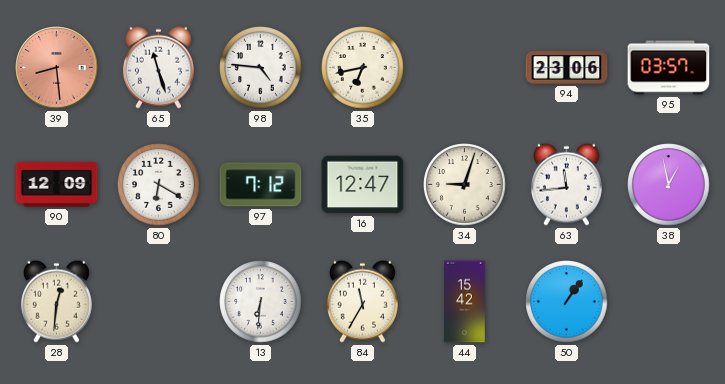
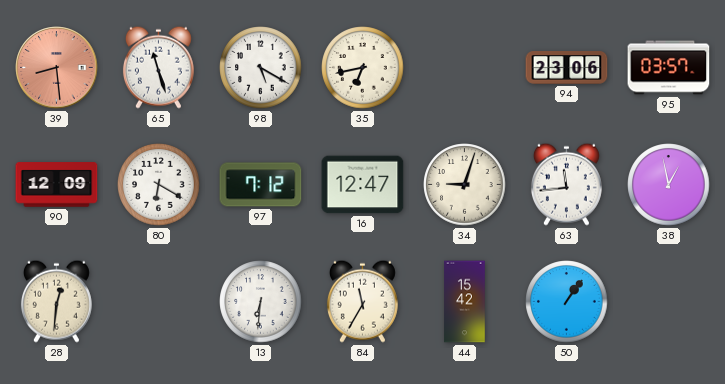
98: 4:46 -> 5:20 (261, 68)
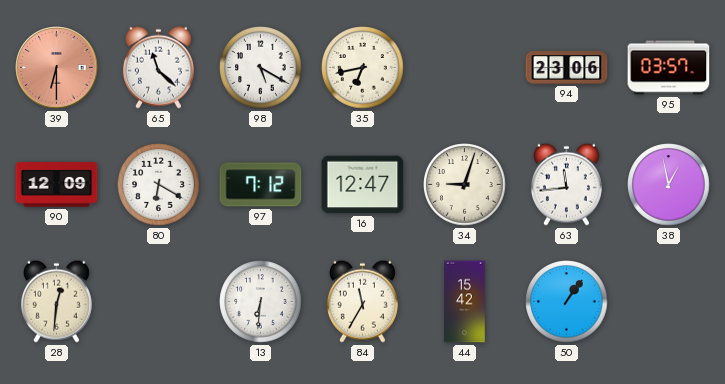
39: 8:29 -> 6:30 (57, 68)
65: 11:27 -> 11:22 (158, 67)
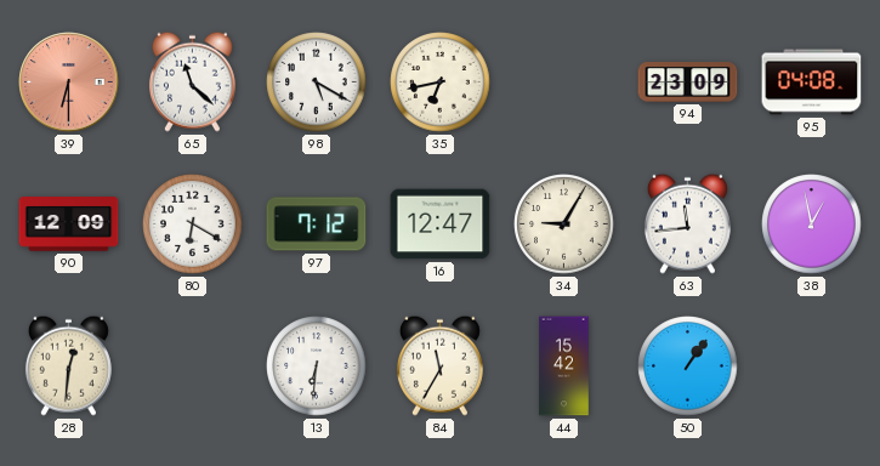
94: 23:06 -> 23:09 (688, 83)
95: 03:57 -> 04:08 (812, 83)
34: 9:03 -> 9:05 (564, 225)
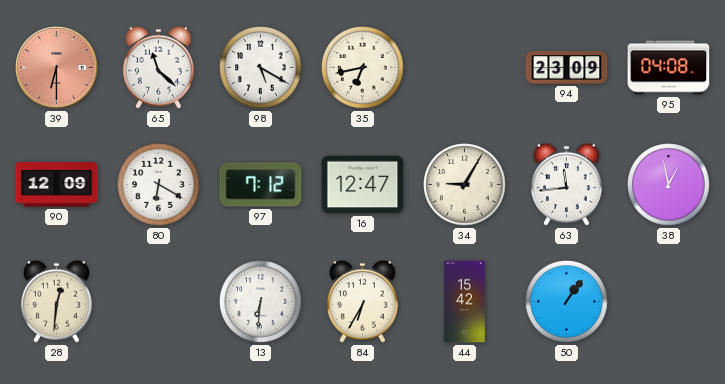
84: 11:35 -> 6:35 (362, 301)
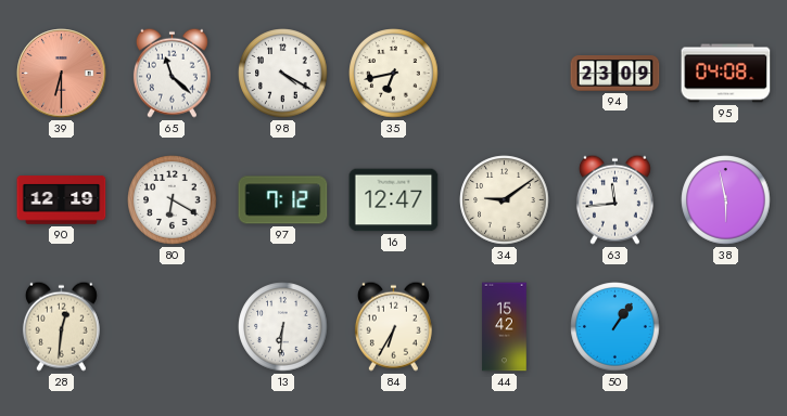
98: 5:20 -> 4:20 (283, 74)
90: 12:09 -> 12:19 (62, 200)
34: 9:05 -> 9:09 (505, 200)
38: 12:58 -> 5:58 (726, 200)
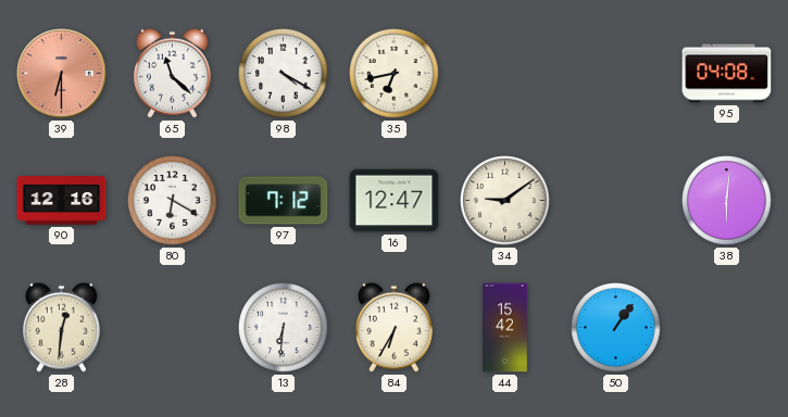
94: 23:09 -> none (615, 74)
90: 12:19 -> 12:16 (62, 201)
63: 11:44 -> none (614, 199)
38: 5:58 -> 6:01 (727, 201)
